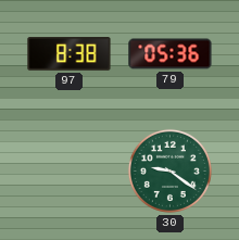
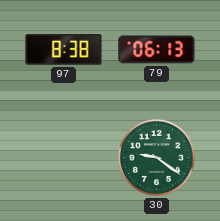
79: 05:36 -> 06:13 (157, 50)
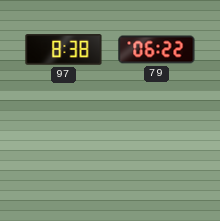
79: 06:13 -> 06:22 (157, 50)
30: 9:21 -> none (156, 157)
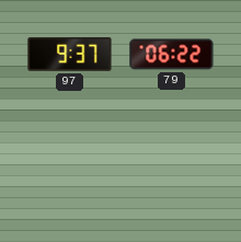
97: 8:38 -> 9:37 (70, 55)
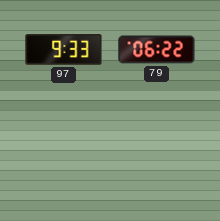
97: 9:37 -> 9:33 (64, 50)
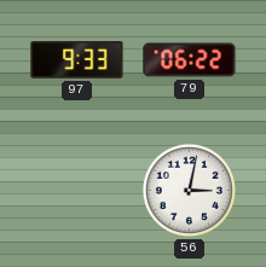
56: none -> 3:02 (189, 190)
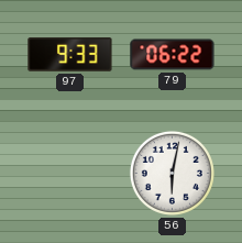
56: 3:02 -> 6:02 (172, 173)
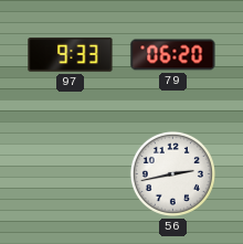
79: 06:22 -> 06:20 (173, 55)
56: 6:02 -> 2:43 (172, 173)
